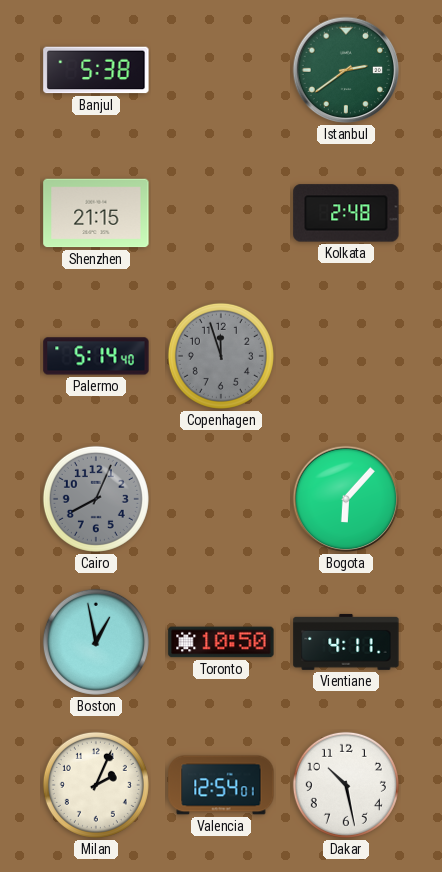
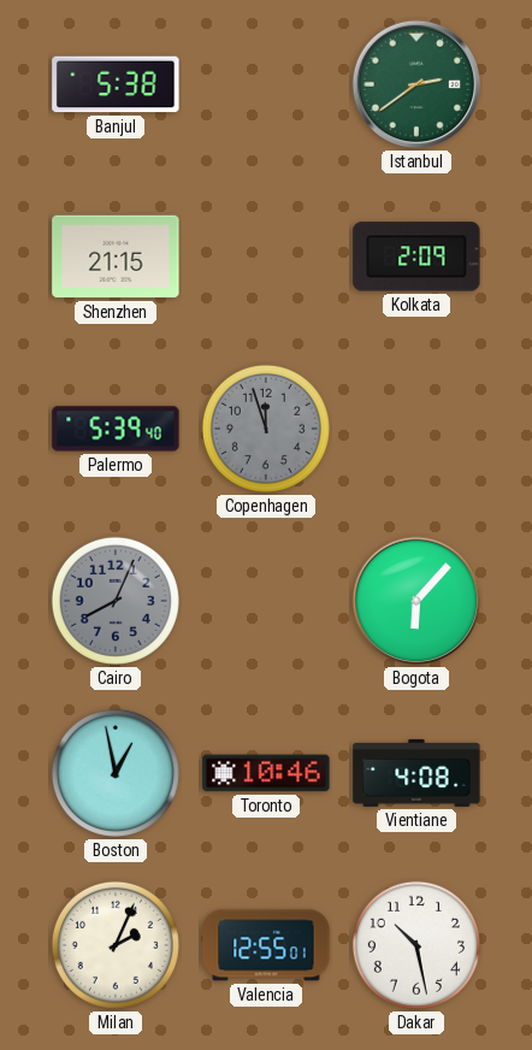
Kolkata: 2:48 -> 2:09 (416, 256)
Palermo: 5:14 -> 5:39 (116, 429)
Toronto: 10:50 -> 10:46 (266, 773)
Vientiane: 4:11 -> 4:08 (416, 773)
Valencia: 12:54 -> 12:55 (266, 945)
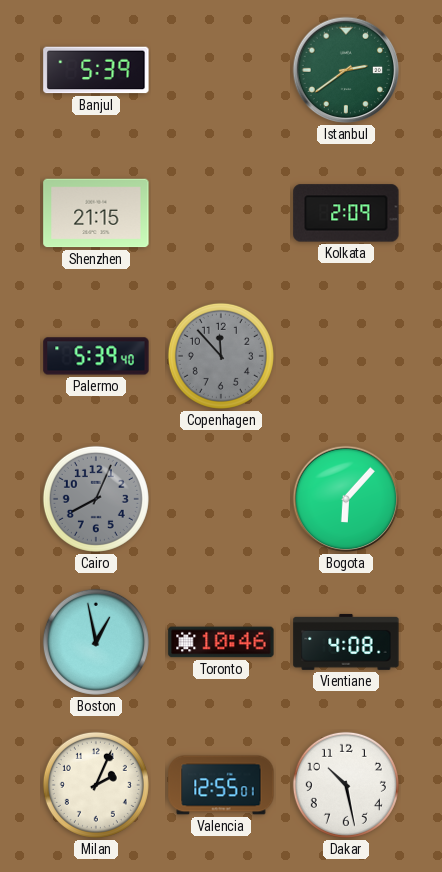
Banjul: 5:38 -> 5:39 (96, 70)
Copenhagen: 11:57 -> 11:53 (221, 356)
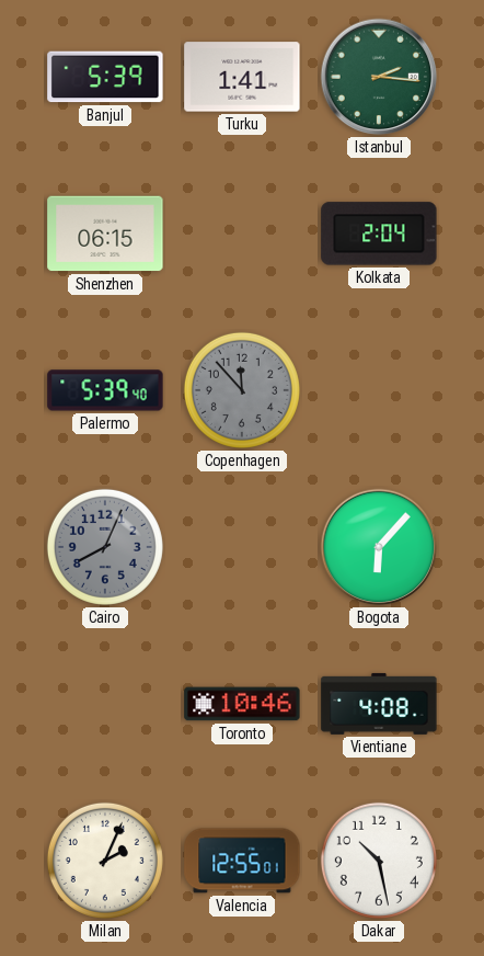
Turku: none -> 1:41 (242, 77)
Istanbul: 2:39 -> 2:16 (379, 77)
Shenzhen: 21:15 -> 06:15 (105, 234)
Kolkata: 2:09 -> 2:04 (379, 234)
Boston: 12:58 -> none (96, 642)
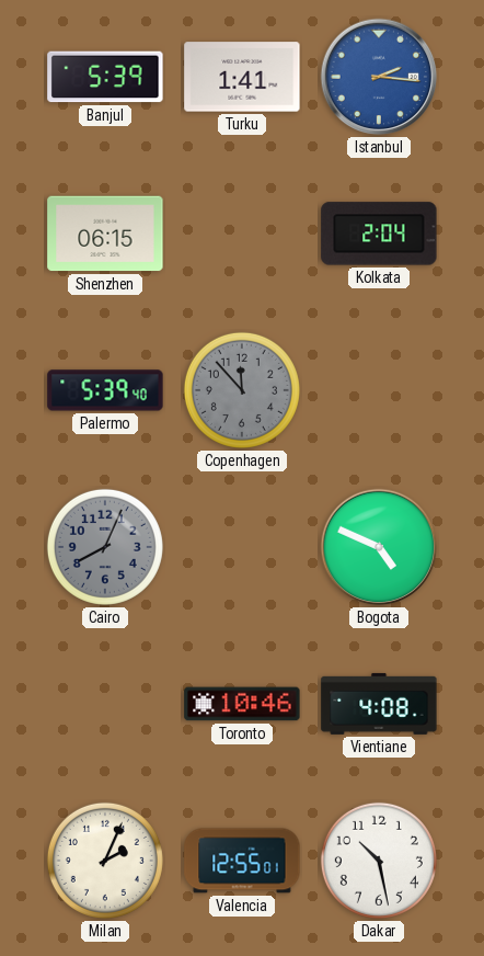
Istanbul dial: green -> blue (379, 77)
Bogota: 6:07 -> 4:49 (379, 547)
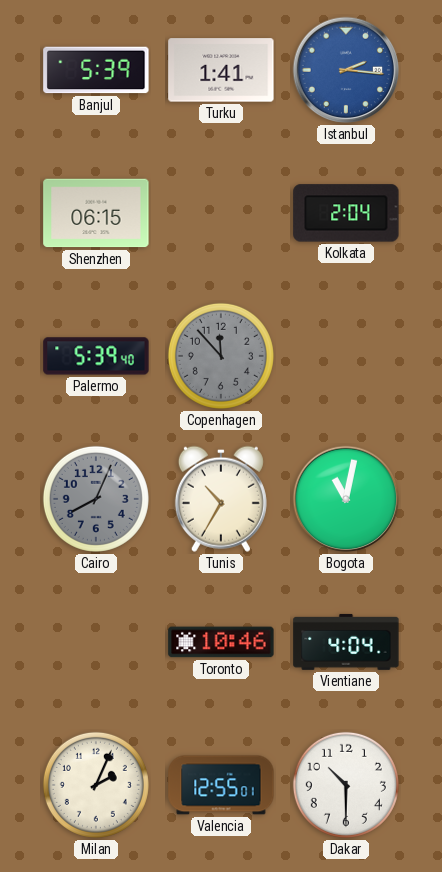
Tunis: none -> 10:35 (221, 499)
Bogota: 4:49 -> 11:02 (346, 499)
Vientiane: 4:08 -> 4:04 (346, 642)
Dakar: 10:28 -> 10:30 (346, 785)
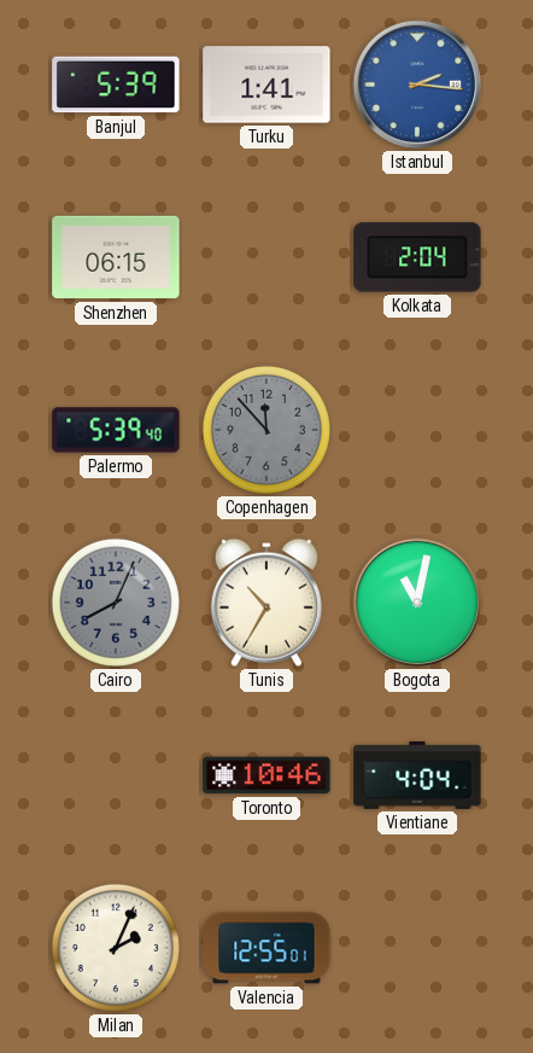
Dakar: 10:30 -> none (346, 785)
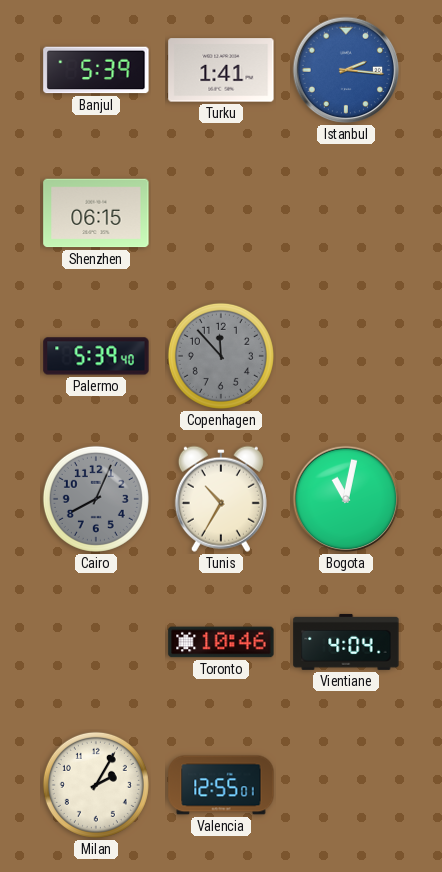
Kolkata: 2:04 -> none (417, 257)
Milan: 2:04 -> 2:05 (96, 785)
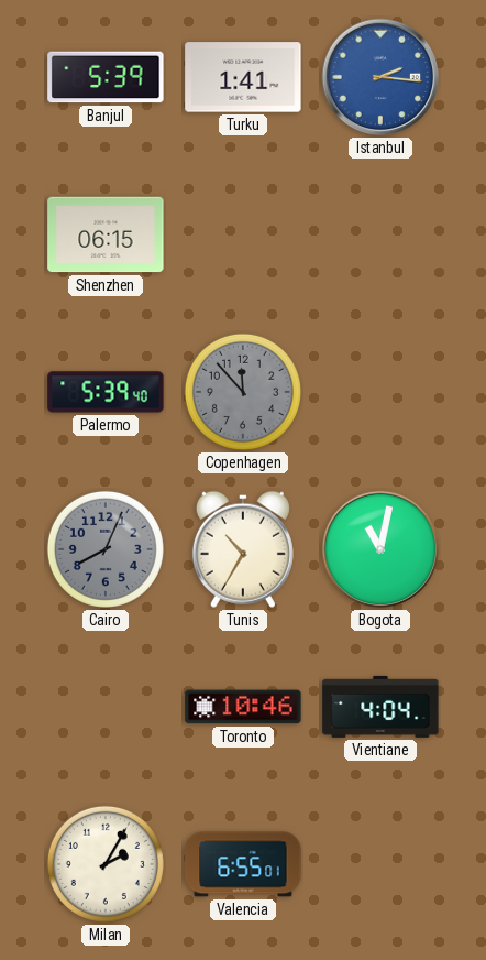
Valencia: 12:55 -> 6:55 (243, 864)
